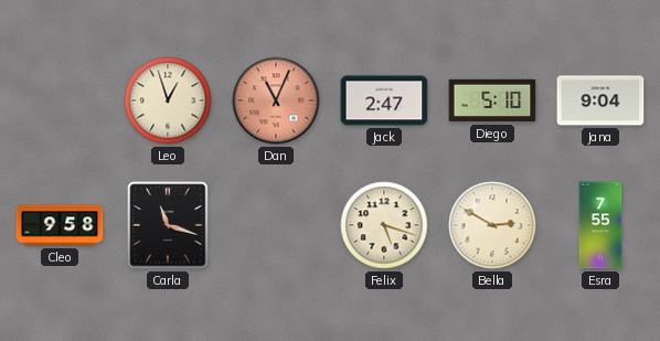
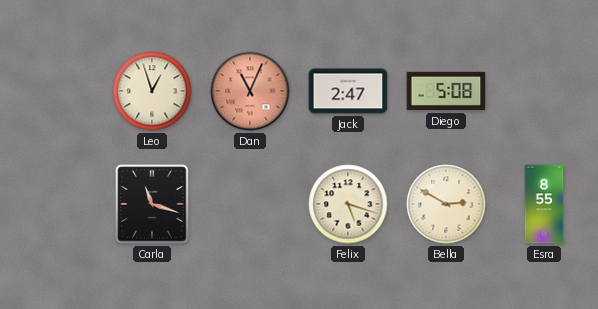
Diego: 5:10 -> 5:08 (446, 91)
Jana: 9:04 -> none (600, 100)
Cleo: 9:58 -> none (60, 225)
Esra: 7:55 -> 8:55 (544, 204)
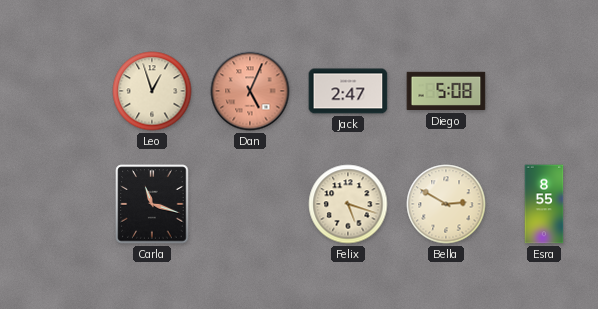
Dan: 11:04 -> 5:04 (250, 91)
